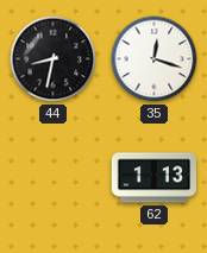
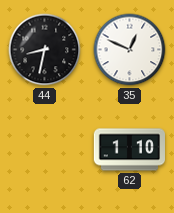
35: 12:18 -> 12:49 (130, 50)
62: 1:13 -> 1:10 (129, 150)
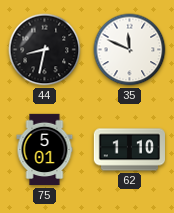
35: 12:49 -> 11:49 (130, 50)
75: none -> 5:01 (45, 150)
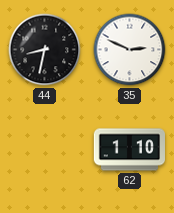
35: 11:49 -> 2:49 (130, 50)
75: 5:01 -> none (45, 150)
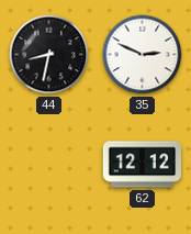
62: 1:10 -> 12:12 (142, 165)
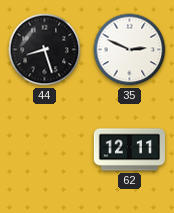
44: 8:32 -> 8:27 (45, 50)
62: 12:12 -> 12:11 (129, 150)
